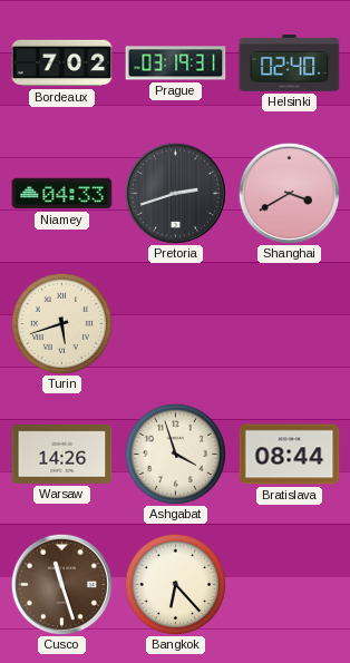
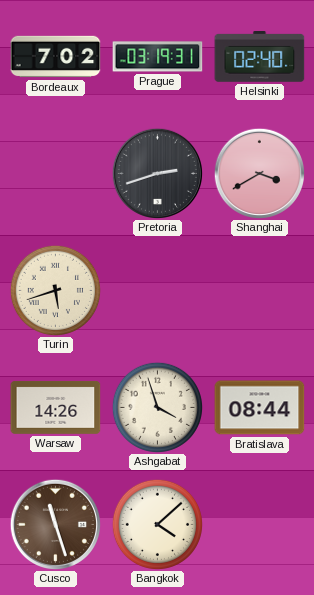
Niamey: 04:33 -> none (62, 194)
Bangkok: 6:23 -> 4:08 (157, 524)
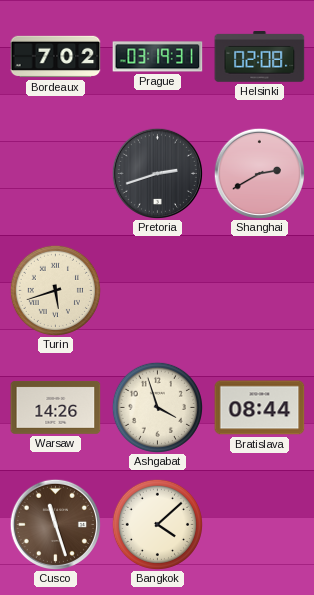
Helsinki: 02:40 -> 02:08 (260, 57)
Shanghai: 3:40 -> 2:40 (259, 173)
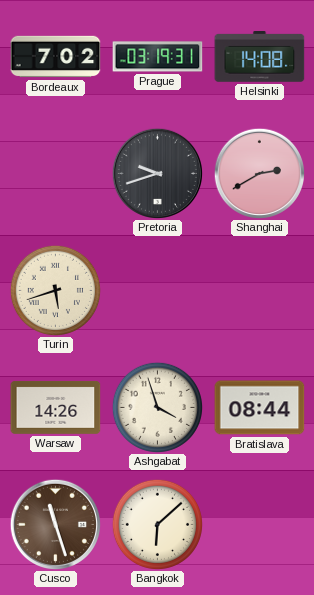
Helsinki: 02:08 -> 14:08 (260, 57)
Pretoria: 2:42 -> 9:42 (157, 173)
Bangkok: 4:08 -> 6:08 (157, 524)
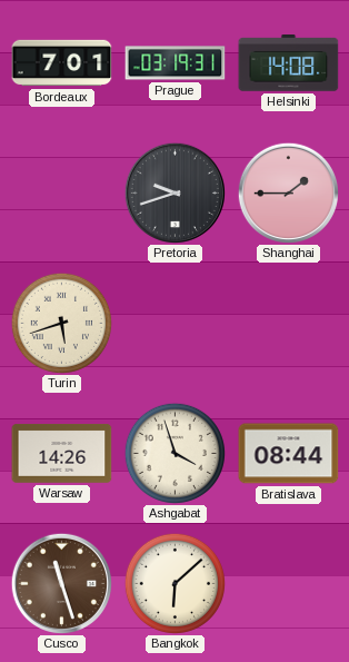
Bordeaux: 7:02 -> 7:01 (62, 63)
Shanghai: 2:40 -> 1:45 (288, 192)
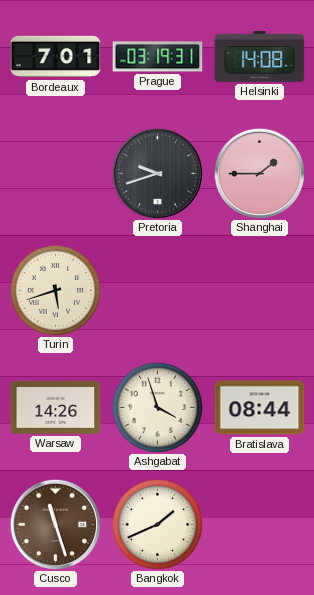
Bangkok: 6:08 -> 1:41 (157, 524)
